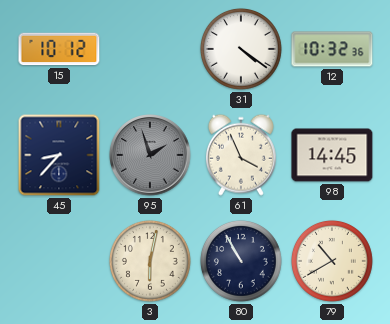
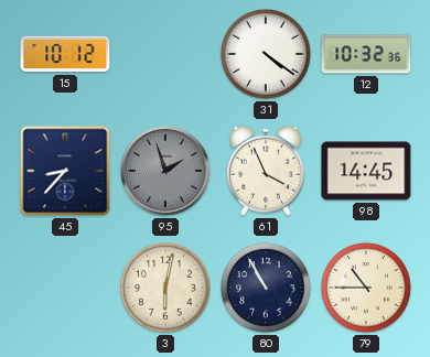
79: 10:40 -> 10:45 (366, 288)
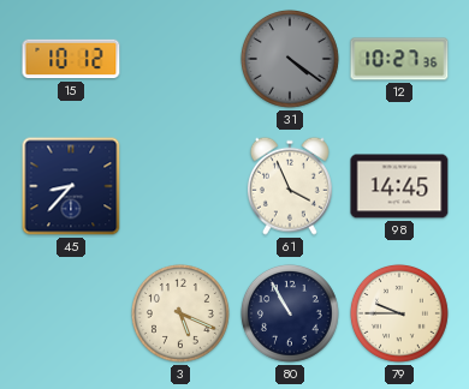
31 dial: white -> grey (290, 59)
12: 10:32 -> 10:27 (399, 59)
95: 1:57 -> none (165, 171)
3: 6:02 -> 5:19 (180, 313)
79: 10:45 -> 9:45 (399, 313)
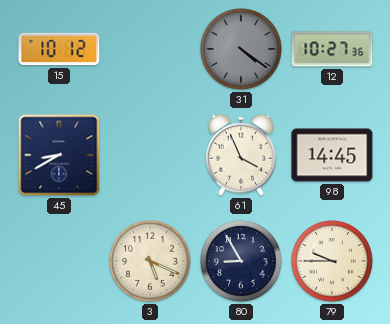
45: 8:37 -> 8:40 (59, 155)
80: 10:55 -> 8:55 (241, 261)
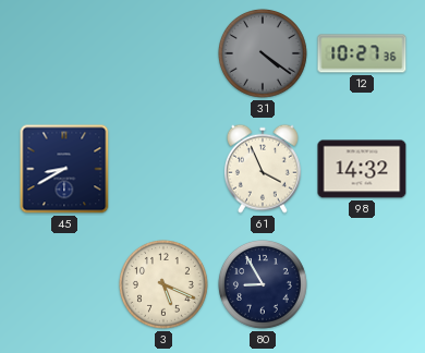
15: 10:12 -> none (59, 49)
98: 14:45 -> 14:32 (362, 169)
79: 9:45 -> none (332, 261)
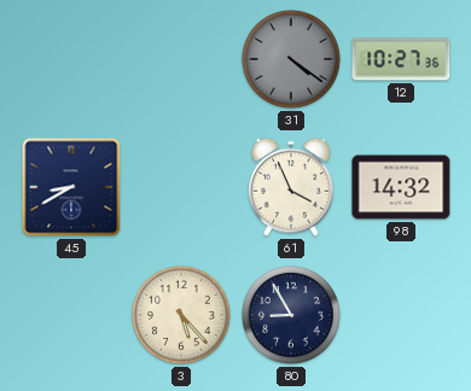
3: 5:19 -> 5:23 (181, 315)
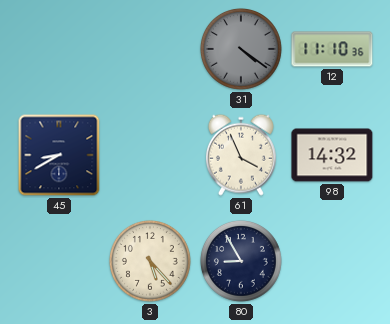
12: 10:27 -> 11:10 (332, 49)
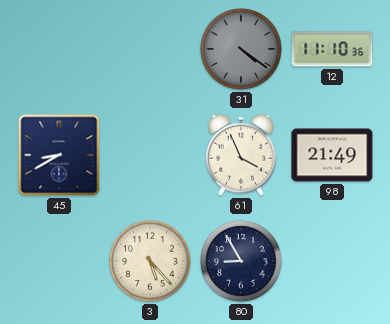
98: 14:32 -> 21:49 (332, 155)
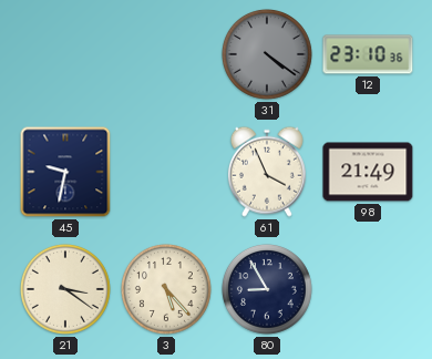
12: 11:10 -> 23:10 (368, 54)
45: 8:40 -> 9:32 (65, 172)
21: none -> 3:21 (65, 289)
